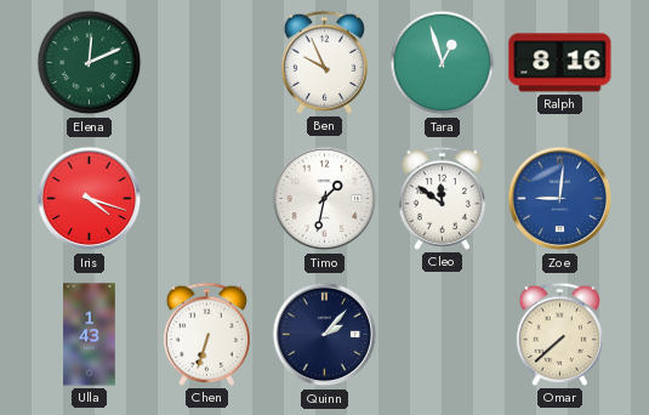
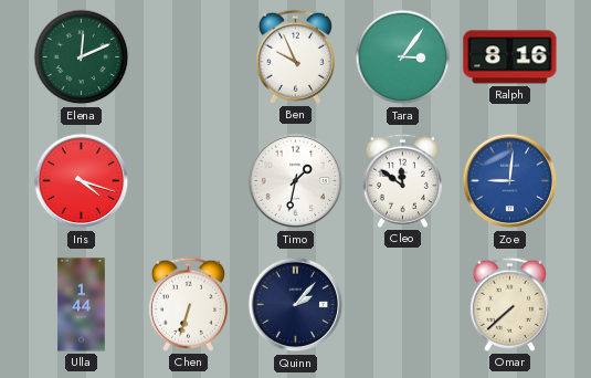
Tara: 12:57 -> 3:06 (403, 57)
Ulla: 1:43 -> 1:44 (82, 305)
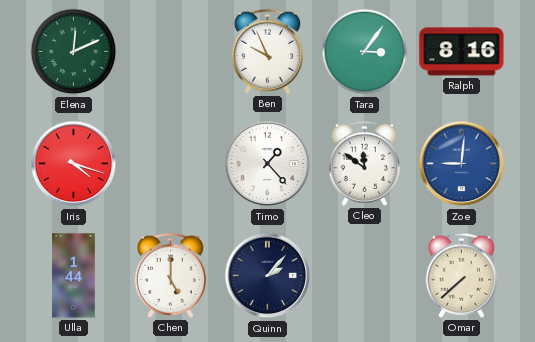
Timo: 1:32 -> 1:23 (268, 164)
Chen: 6:33 -> 5:00 (170, 275)
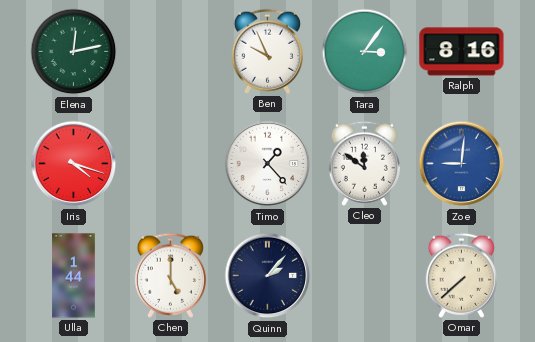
Elena: 12:11 -> 12:13 (74, 52)
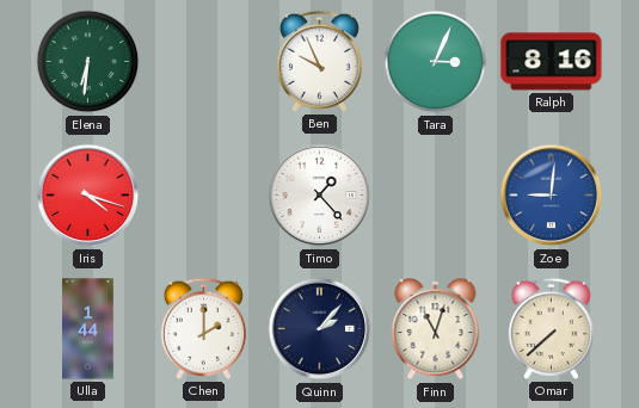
Elena: 12:13 -> 6:31 (88, 62)
Tara: 3:06 -> 3:04 (436, 62)
Cleo: 11:51 -> none (364, 163)
Chen: 5:00 -> 2:00 (203, 328)
Finn: none -> 11:03 (436, 329)
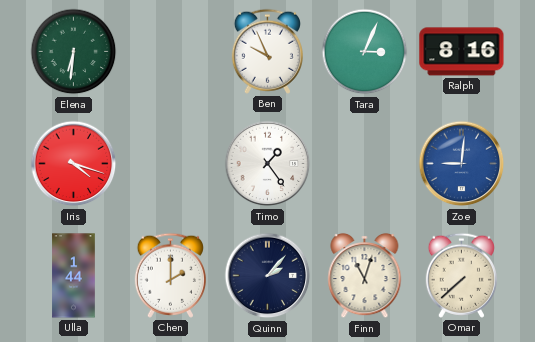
Timo: 1:23 -> 1:24 (268, 164)
